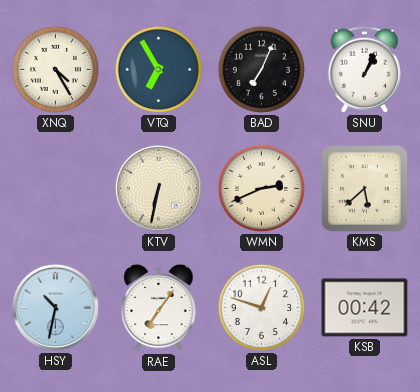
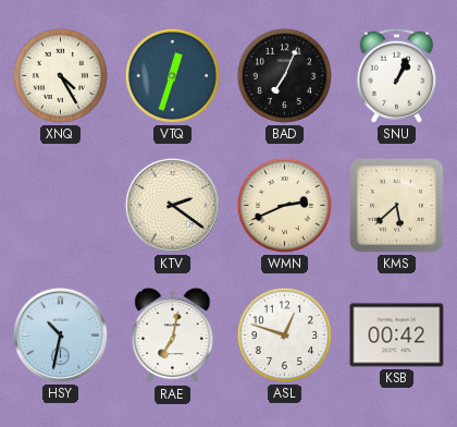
VTQ: 6:55 -> 12:33 (172, 75)
KTV: 6:32 -> 2:21 (172, 205)
RAE: 7:06 -> 7:02 (173, 335)
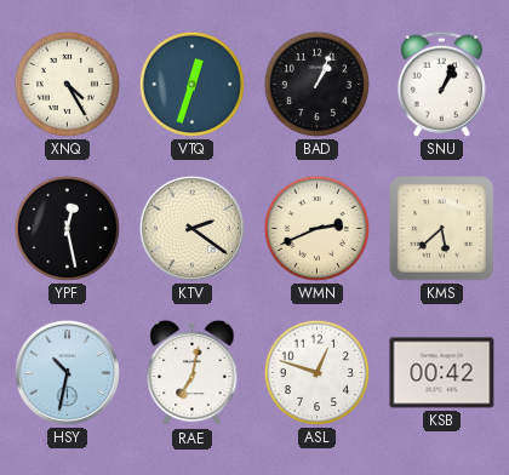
BAD: 7:04 -> 1:04 (316, 84)
YPF: none -> 12:28 (67, 228)
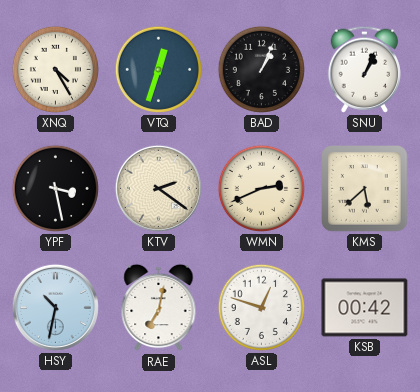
YPF: 12:28 -> 3:28 (55, 188)
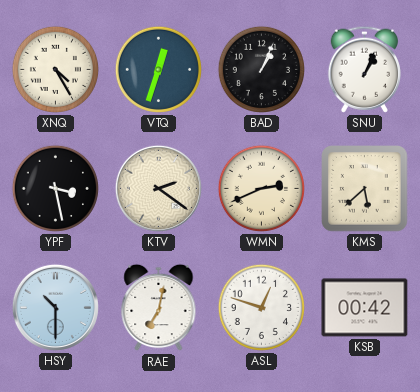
HSY: 10:32 -> 10:30 (55, 307)
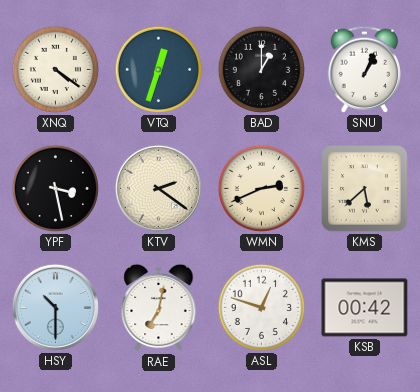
XNQ: 4:25 -> 4:21 (55, 69)
BAD: 1:04 -> 1:00 (261, 69)
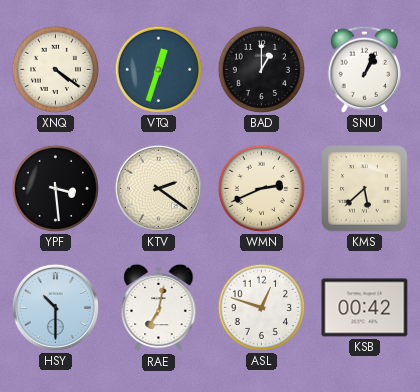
YPF: 3:28 -> 3:29 (55, 188)
